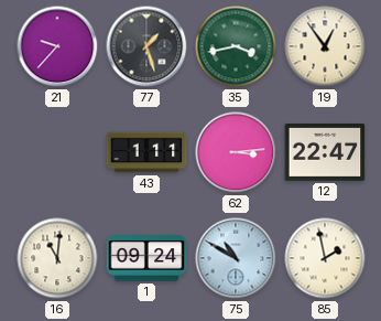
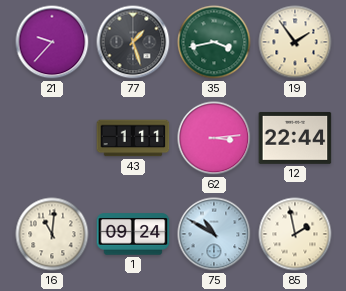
19: 12:54 -> 1:54 (295, 42)
12: 22:47 -> 22:44 (295, 138)
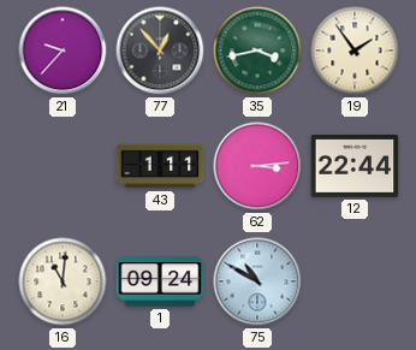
77: 1:27 -> 12:53 (160, 51)
85: 1:58 -> none (295, 234)
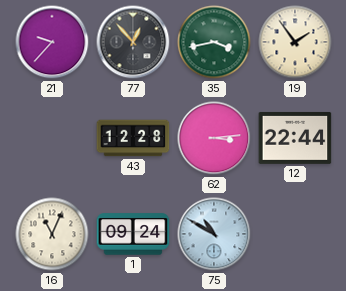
43: 1:11 -> 12:28 (133, 138)
16: 11:01 -> 11:04 (52, 234)
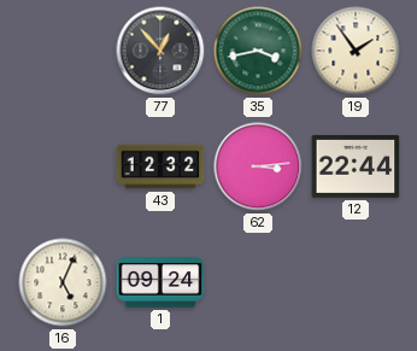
21: 9:37 -> none (52, 42)
43: 12:28 -> 12:32 (160, 166)
16: 11:04 -> 5:04 (63, 282)
75: 10:50 -> none (214, 234)
